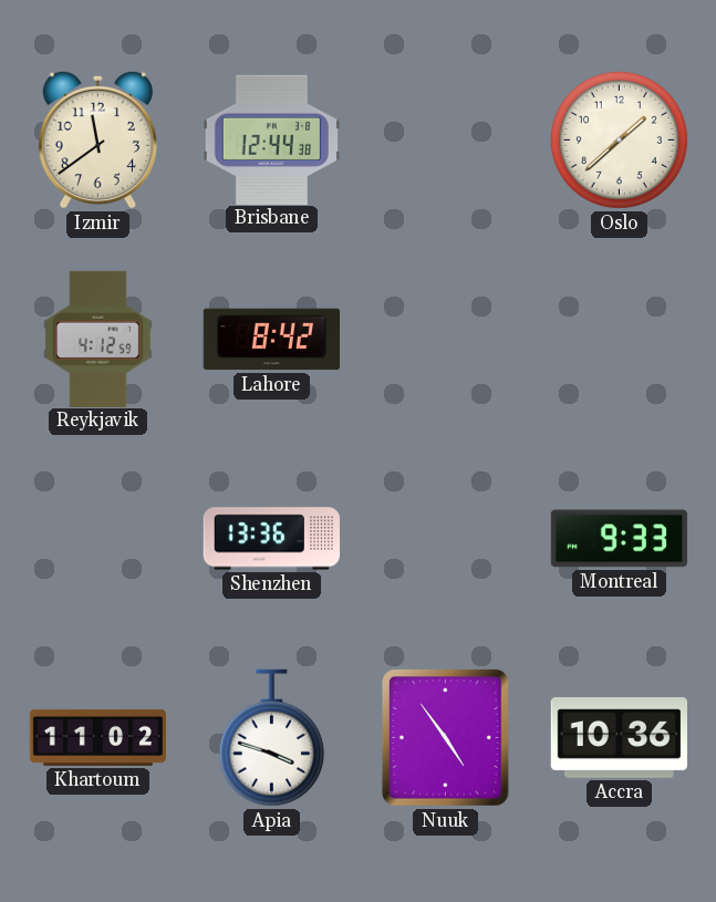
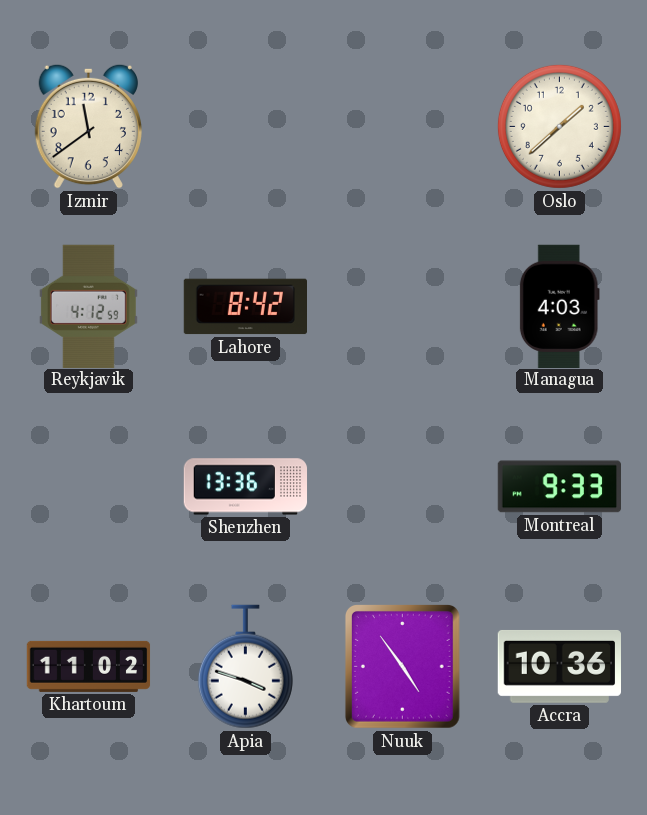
Brisbane: 12:44 -> none (271, 139)
Managua: none -> 4:03 (559, 306)
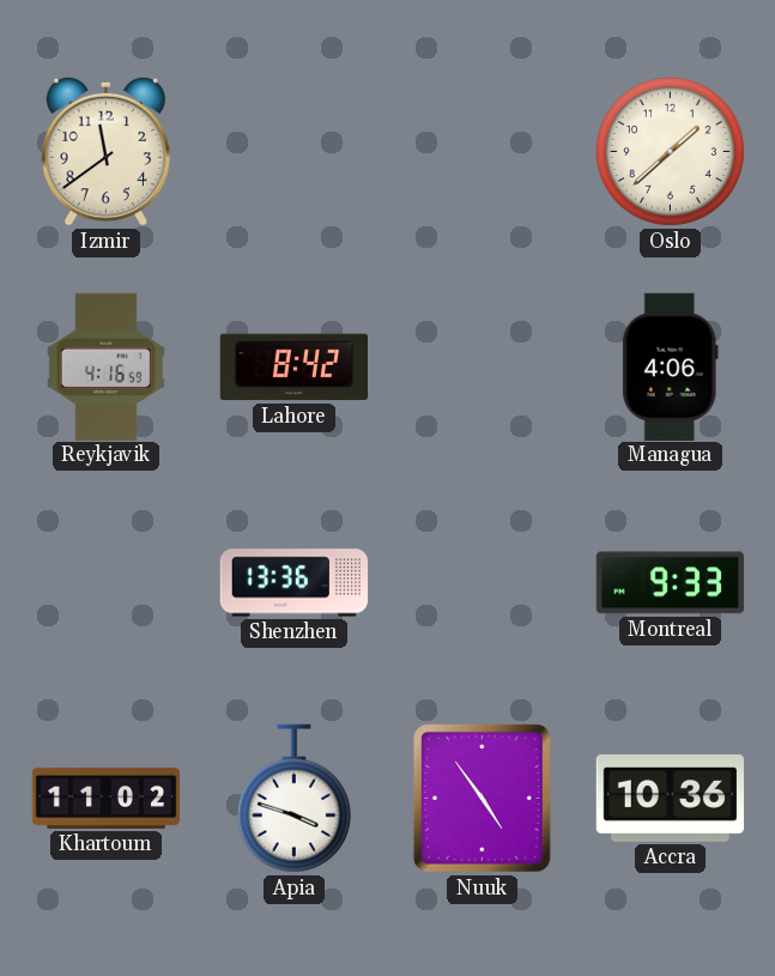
Reykjavik: 4:12 -> 4:16 (105, 366)
Managua: 4:03 -> 4:06 (670, 366)
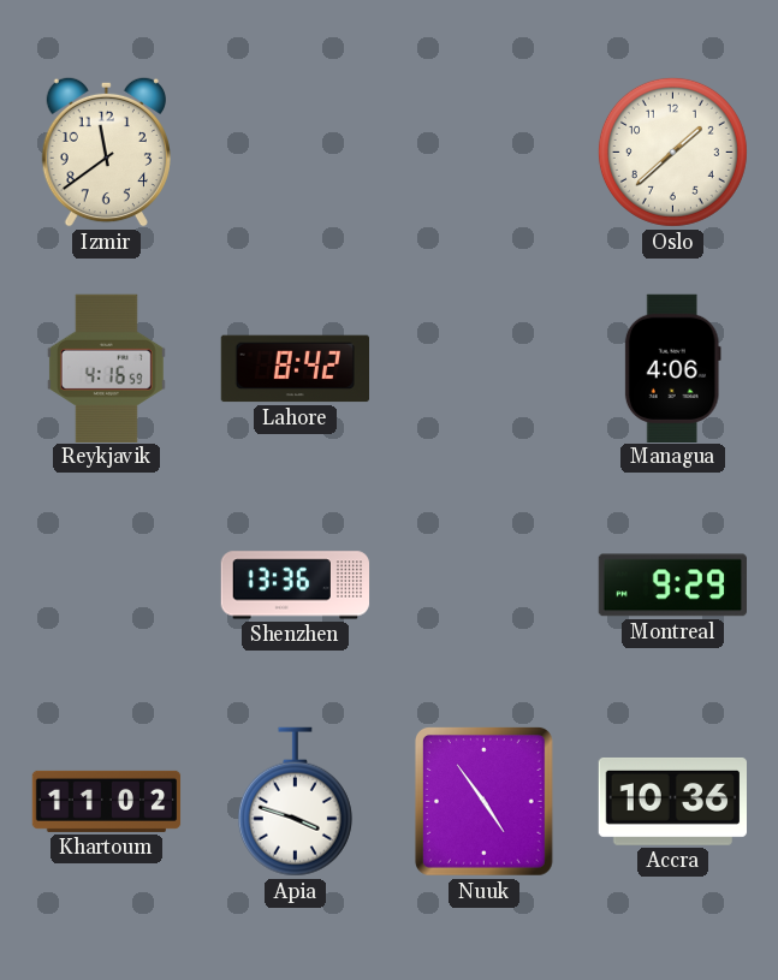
Montreal: 9:33 -> 9:29 (672, 586)
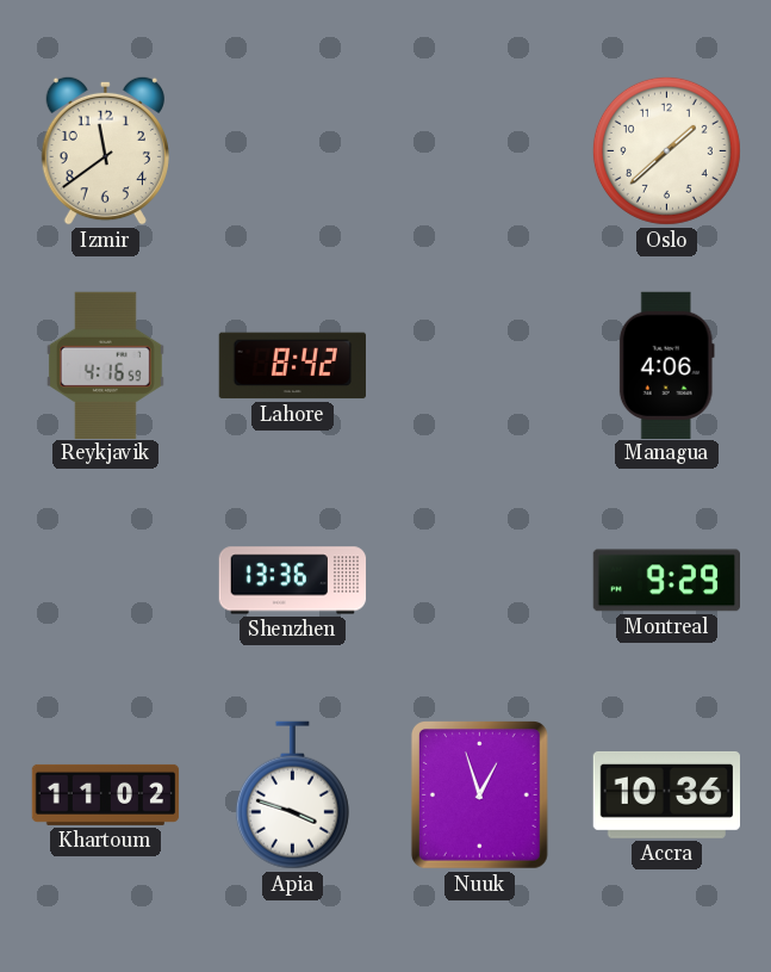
Nuuk: 4:54 -> 12:57 (479, 794)
